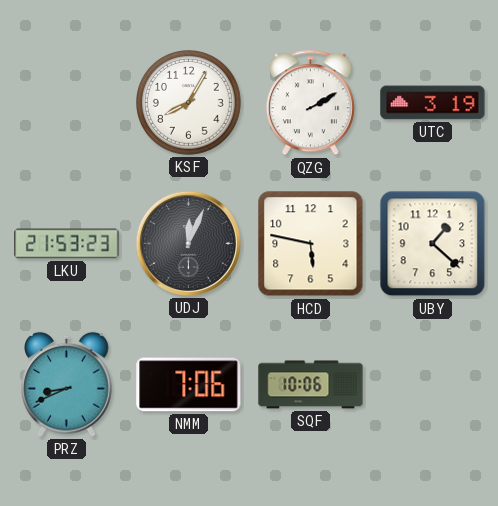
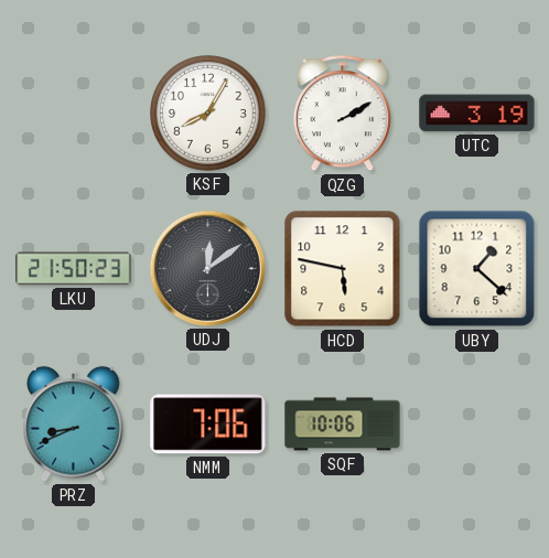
LKU: 21:53 -> 21:50 (74, 269)
UDJ: 12:04 -> 12:09 (207, 268)
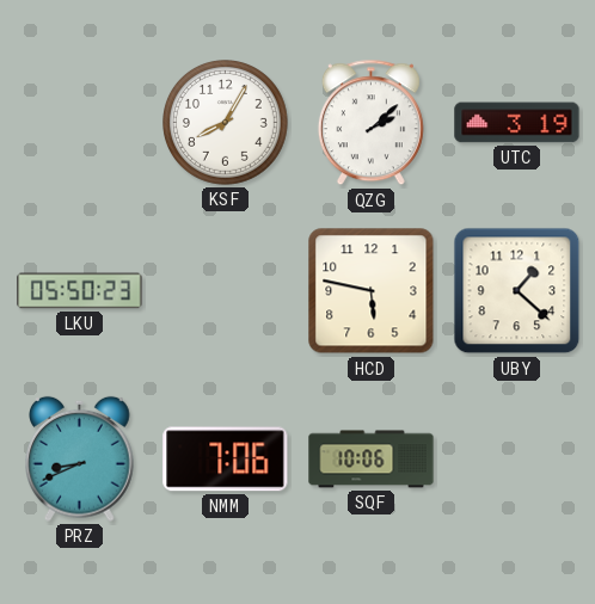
QZG: 2:10 -> 2:08 (370, 123)
LKU: 21:50 -> 05:50 (80, 291)
UDJ: 12:09 -> none (207, 268)
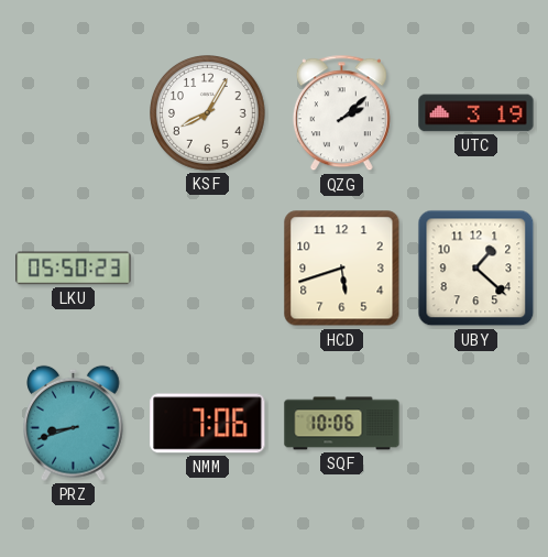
HCD: 5:47 -> 5:42 (342, 269)
PRZ: 8:41 -> 8:42 (74, 423)
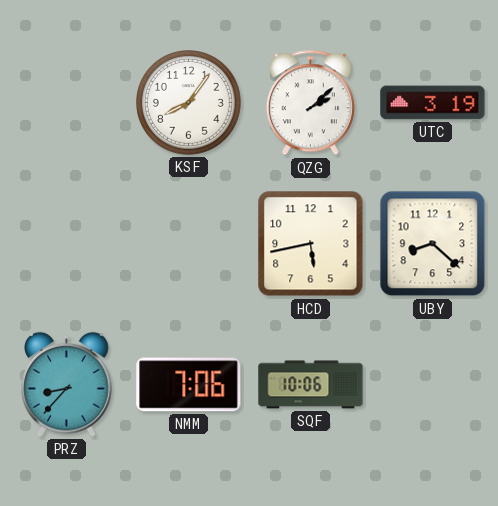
KSF: 8:05 -> 8:06 (189, 103)
LKU: 05:50 -> none (74, 269)
HCD: 5:42 -> 5:43 (311, 244)
UBY: 1:22 -> 8:22 (433, 244)
PRZ: 8:42 -> 8:37 (67, 384)
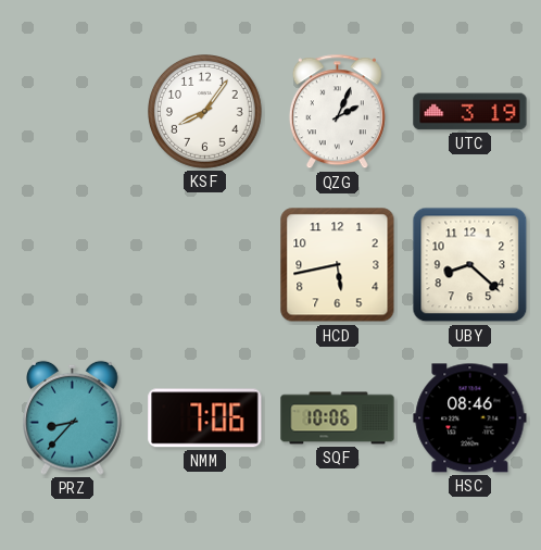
QZG: 2:08 -> 2:04 (337, 112)
HSC: none -> 08:46 (470, 418)
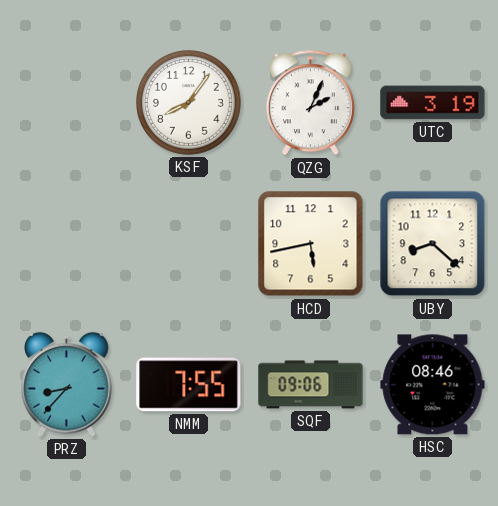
NMM: 7:06 -> 7:55 (189, 385)
SQF: 10:06 -> 09:06 (311, 385)
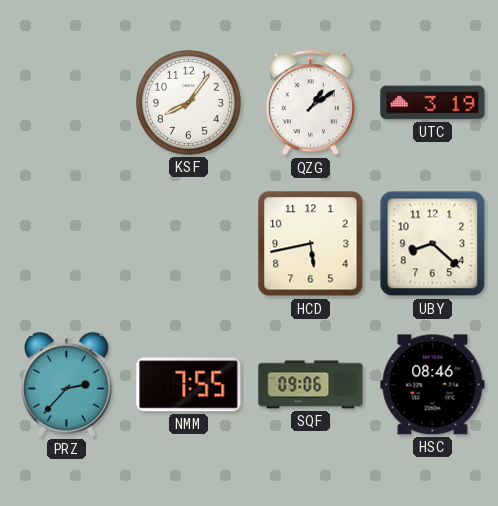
QZG: 2:04 -> 1:09 (310, 103)
PRZ: 8:37 -> 2:37 (67, 384)
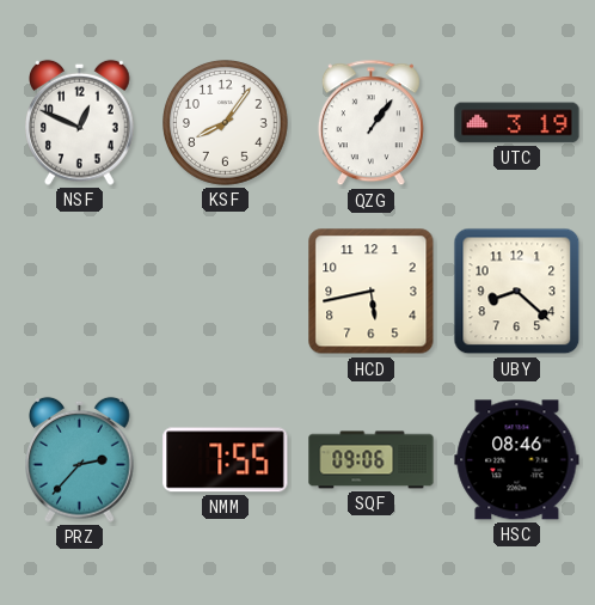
NSF: none -> 12:49 (80, 122)
QZG: 1:09 -> 1:06 (370, 123)
